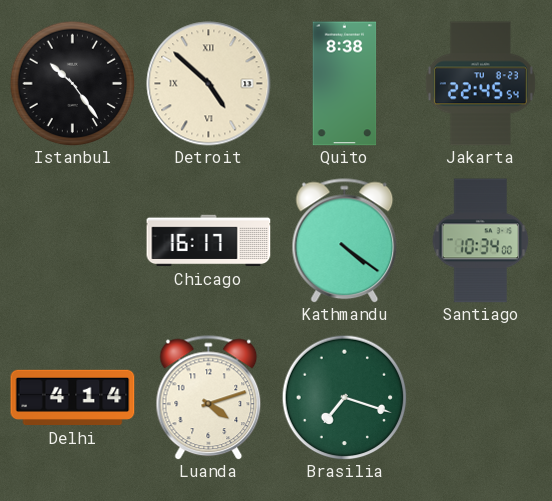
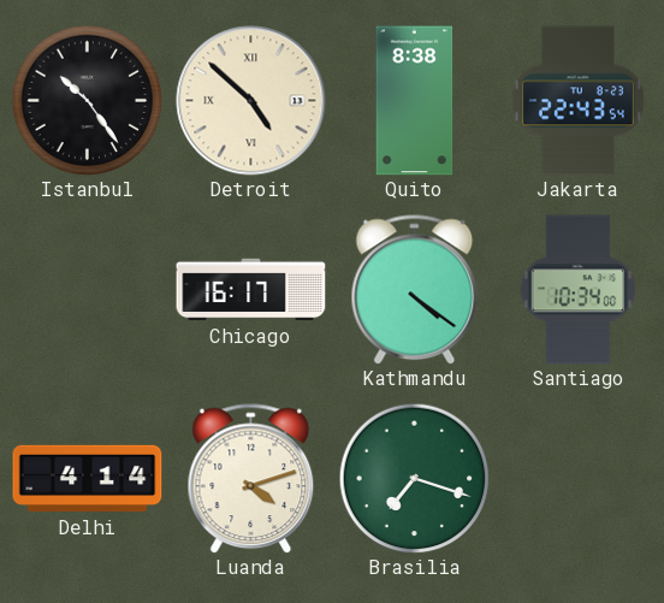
Jakarta: 22:45 -> 22:43 (577, 101)
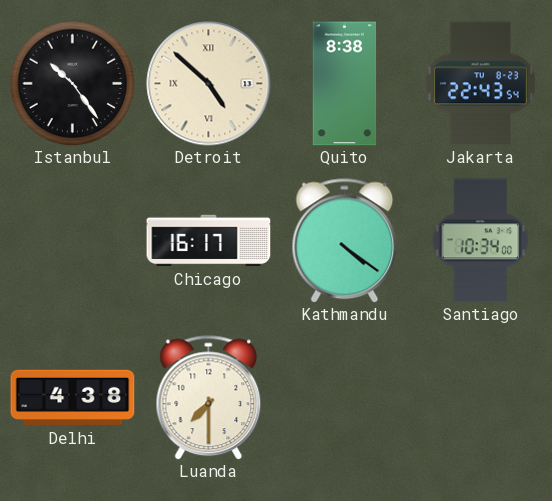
Delhi: 4:14 -> 4:38 (73, 398)
Luanda: 4:12 -> 7:30 (209, 398)
Brasilia: 7:18 -> none (414, 478)
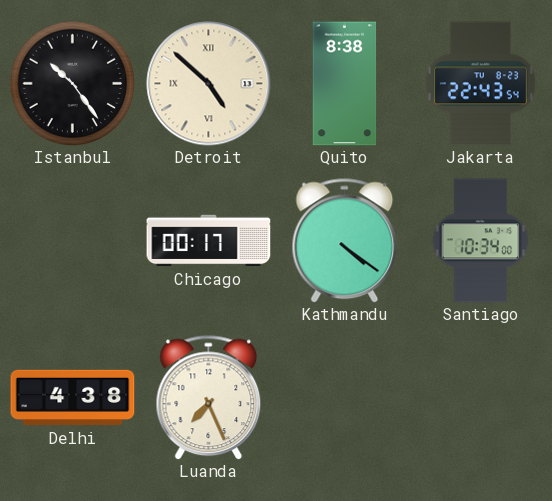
Chicago: 16:17 -> 00:17 (209, 241)
Luanda: 7:30 -> 7:26 (209, 398)
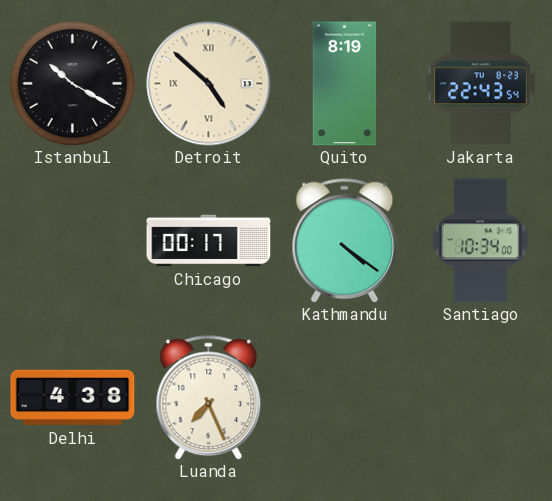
Istanbul: 10:24 -> 10:20 (72, 83)
Quito: 8:38 -> 8:19 (345, 84)
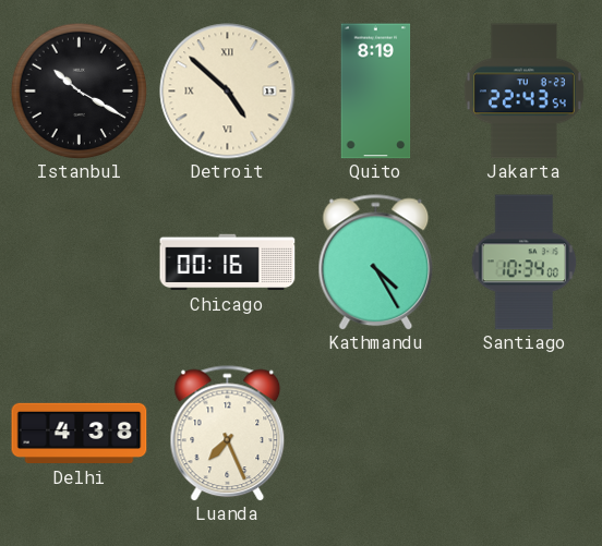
Chicago: 00:17 -> 00:16 (228, 263)
Kathmandu: 4:21 -> 4:25 (376, 263)
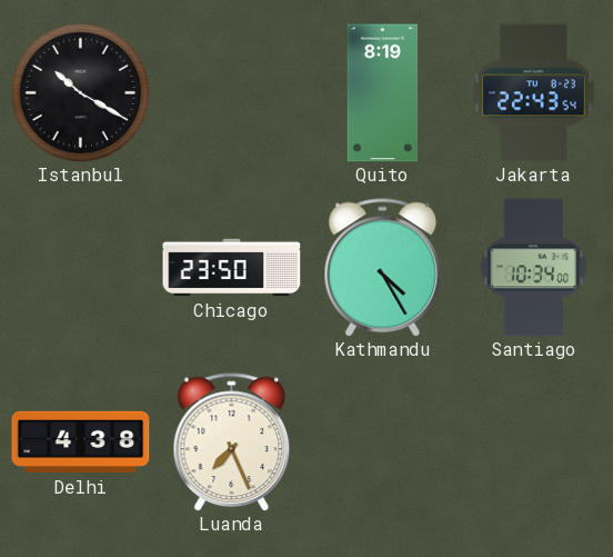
Detroit: 4:52 -> none (228, 92)
Chicago: 00:16 -> 23:50 (232, 268)
